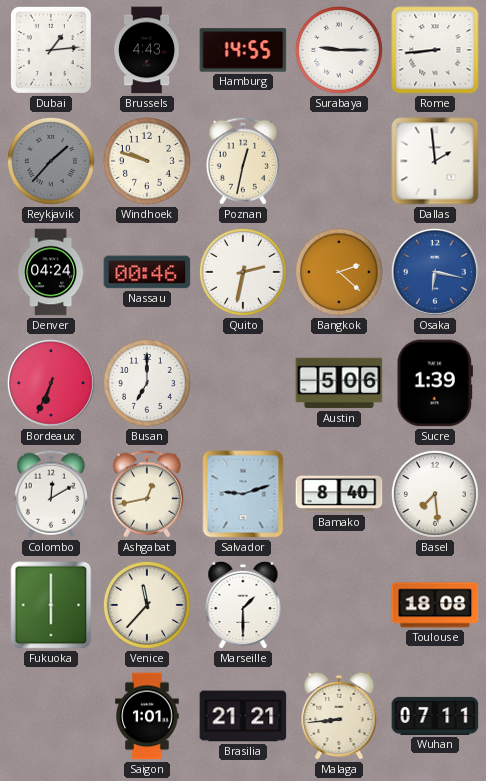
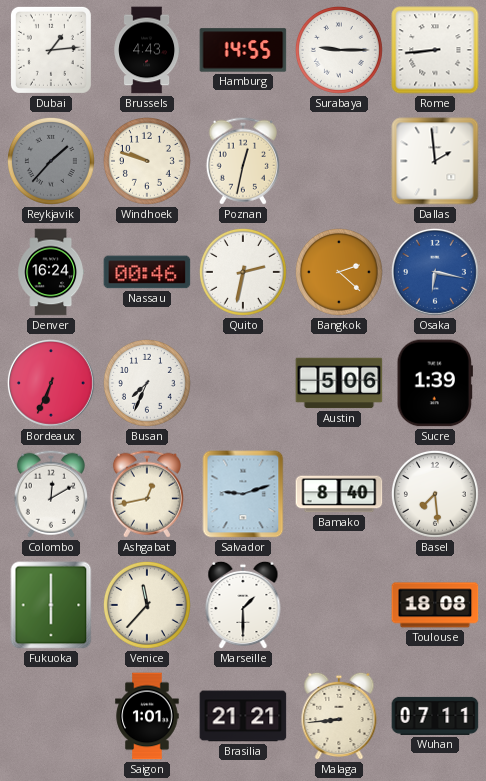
Denver: 04:24 -> 16:24 (50, 272)
Busan: 7:00 -> 7:34 (147, 383)
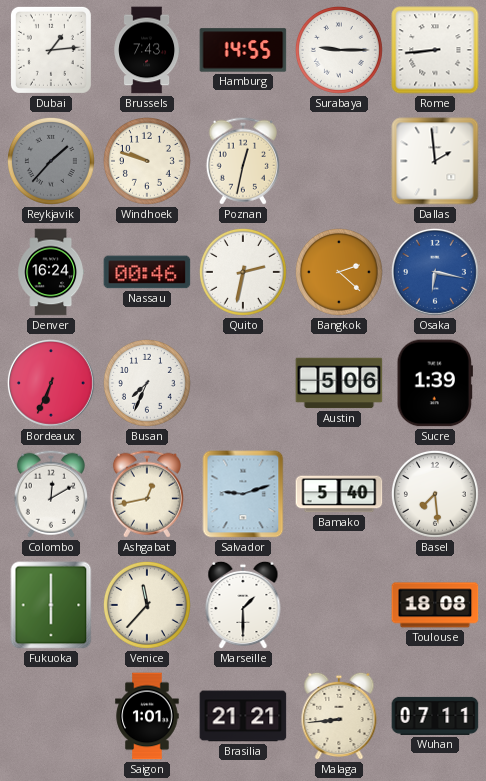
Brussels: 4:43 -> 7:43 (146, 50)
Bamako: 8:40 -> 5:40 (339, 494)
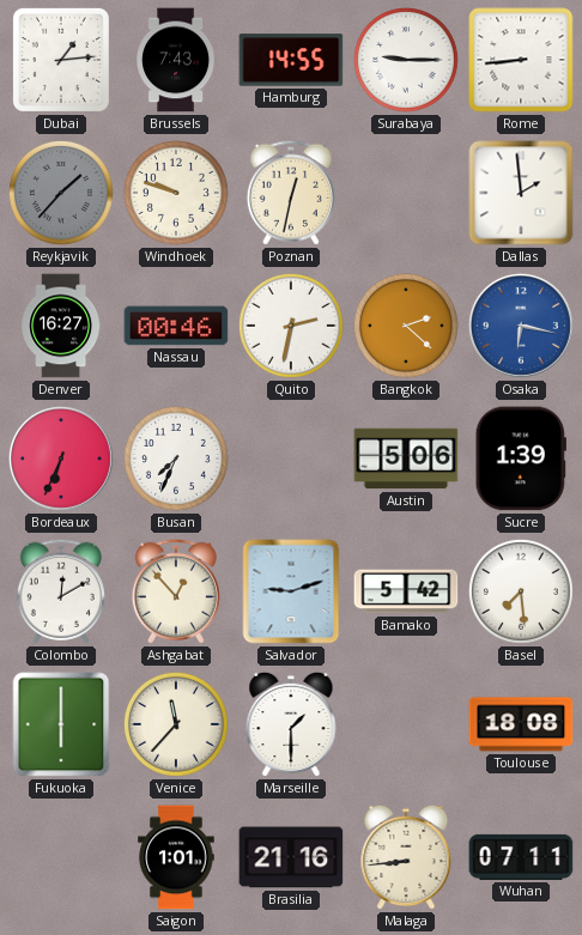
Denver: 16:24 -> 16:27 (60, 326)
Ashgabat: 12:43 -> 12:53 (176, 591)
Bamako: 5:40 -> 5:42 (406, 591)
Brasilia: 21:21 -> 21:16 (291, 857)
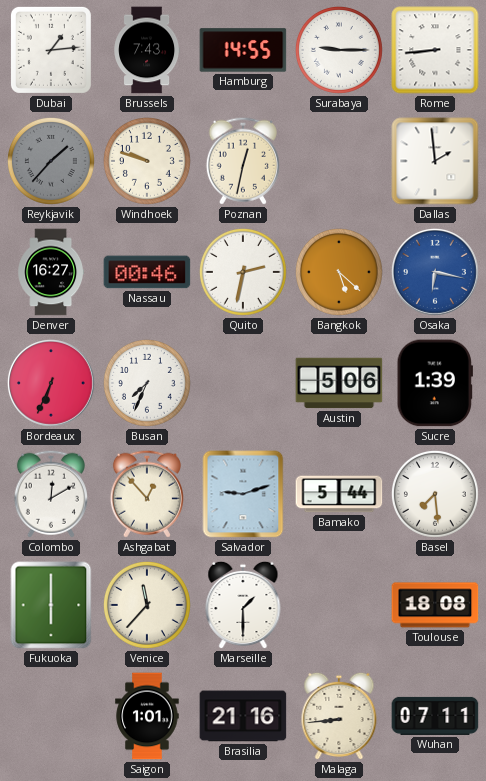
Bangkok: 2:22 -> 5:22 (339, 272)
Bamako: 5:42 -> 5:44 (339, 494)
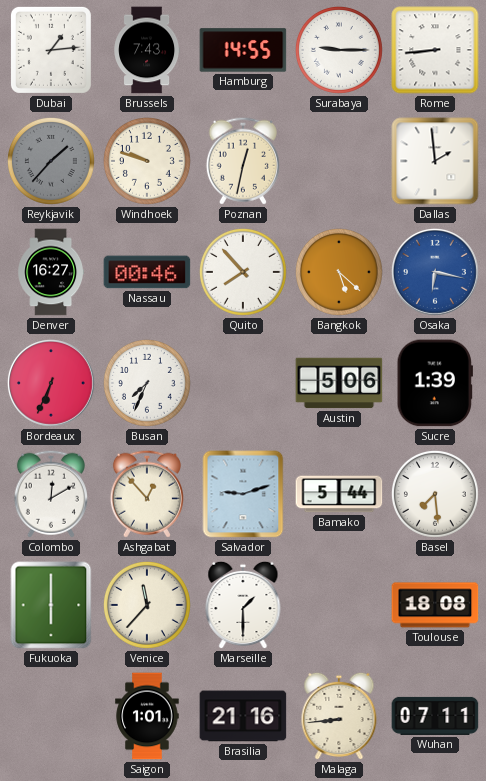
Quito: 2:32 -> 7:53 (243, 272)
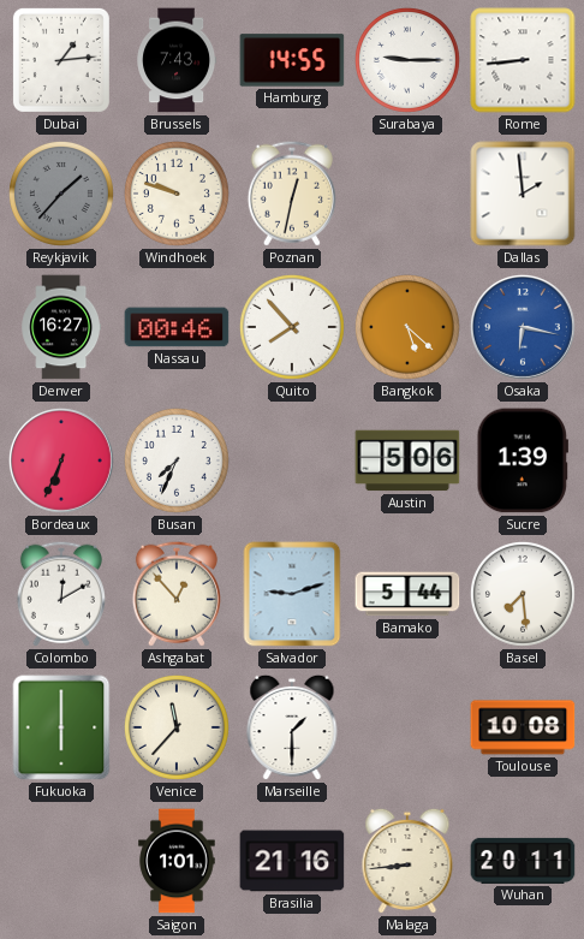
Toulouse: 18:08 -> 10:08 (523, 727)
Wuhan: 07:11 -> 20:11 (523, 861)
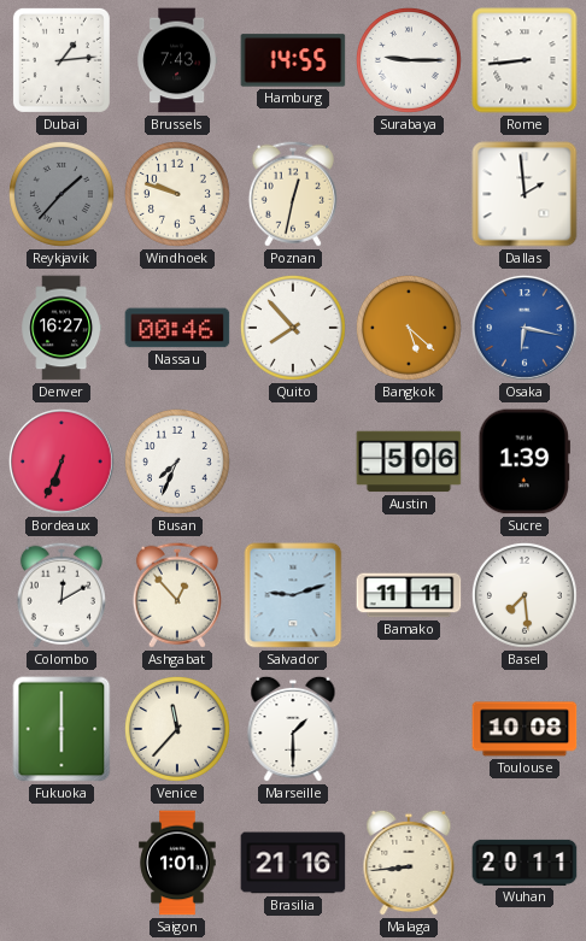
Bamako: 5:44 -> 11:11 (409, 595)
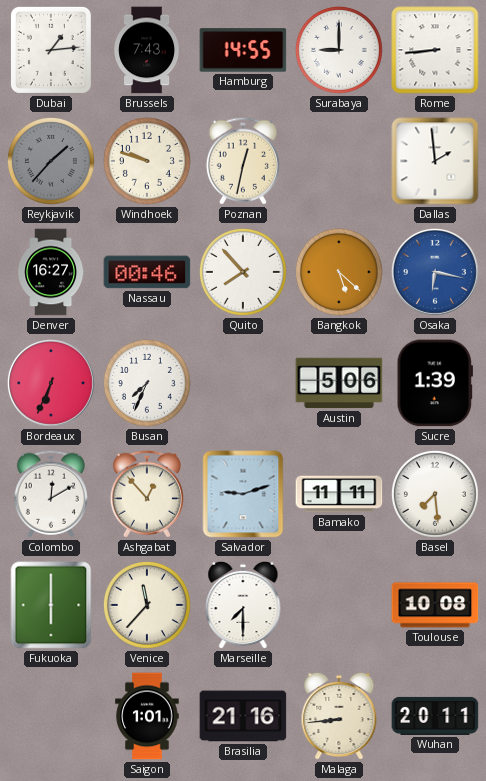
Surabaya: 9:15 -> 9:00 (339, 50)
Marseille: 1:30 -> 7:30 (243, 605)
